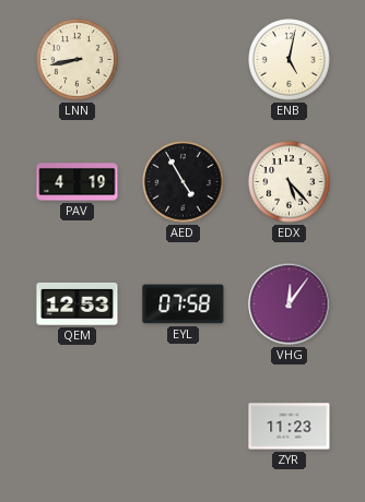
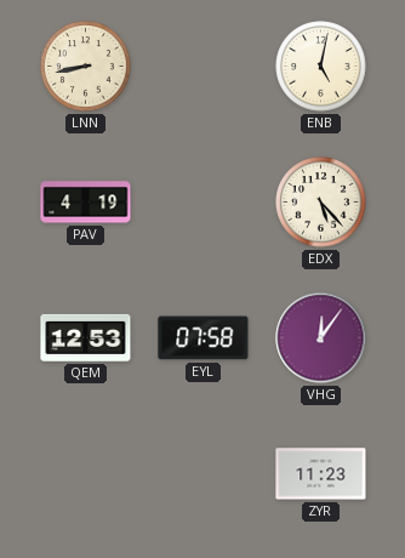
AED: 4:55 -> none (184, 182)
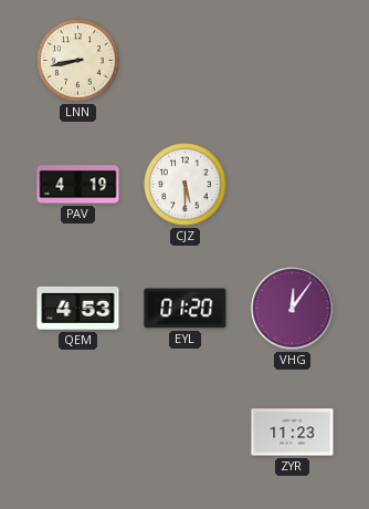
ENB: 5:02 -> none (321, 67)
CJZ: none -> 5:30 (186, 185)
EDX: 5:23 -> none (321, 203)
QEM: 12:53 -> 4:53 (78, 308)
EYL: 07:58 -> 01:20 (186, 309)
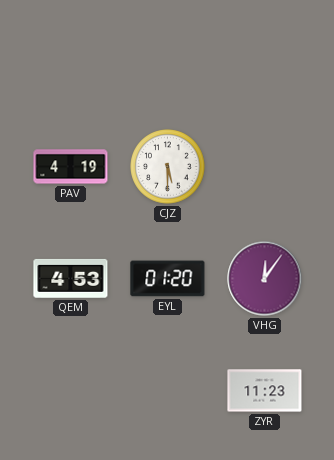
LNN: 8:43 -> none (78, 61)
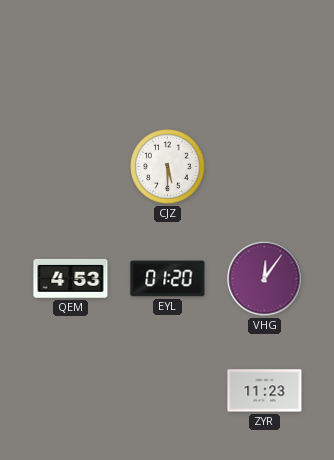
PAV: 4:19 -> none (71, 167)
